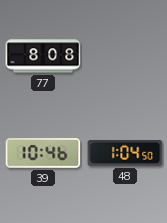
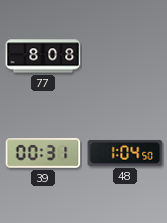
39: 10:46 -> 00:31 (43, 153)
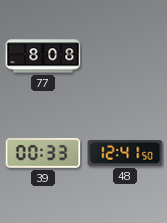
39: 00:31 -> 00:33 (43, 153)
48: 1:04 -> 12:41 (125, 153)
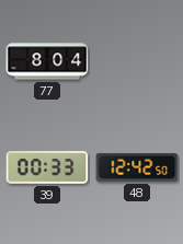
77: 8:08 -> 8:04 (47, 61)
48: 12:41 -> 12:42 (137, 167)
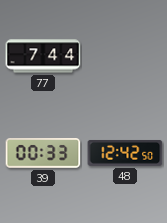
77: 8:04 -> 7:44 (43, 56)
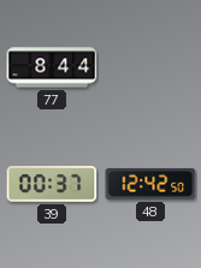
77: 7:44 -> 8:44 (52, 67)
39: 00:33 -> 00:37 (52, 184)
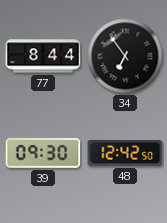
34: none -> 6:54 (125, 56)
39: 00:37 -> 09:30 (43, 153)
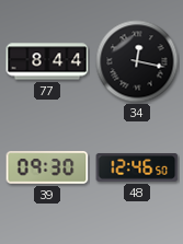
34: 6:54 -> 12:17 (137, 61)
48: 12:42 -> 12:46 (137, 167)
